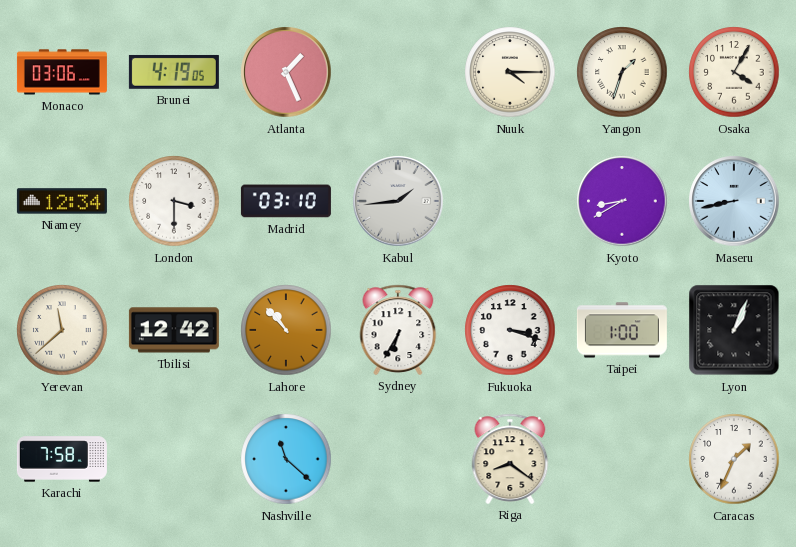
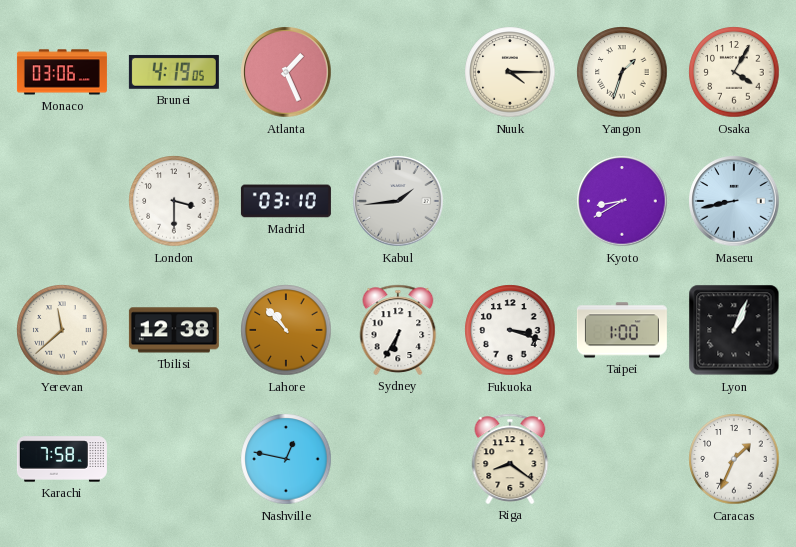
Niamey: 12:34 -> none (62, 201)
Tbilisi: 12:42 -> 12:38 (174, 330)
Nashville: 11:22 -> 12:47 (286, 459)
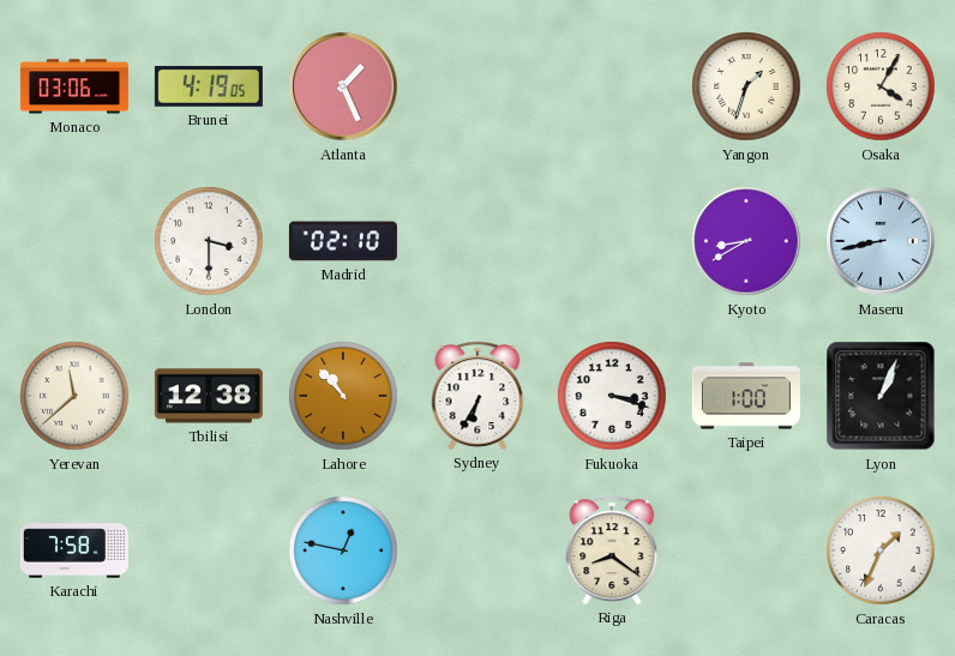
Nuuk: 4:15 -> none (510, 72)
Madrid: 03:10 -> 02:10 (343, 241)
Kabul: 1:44 -> none (398, 201)
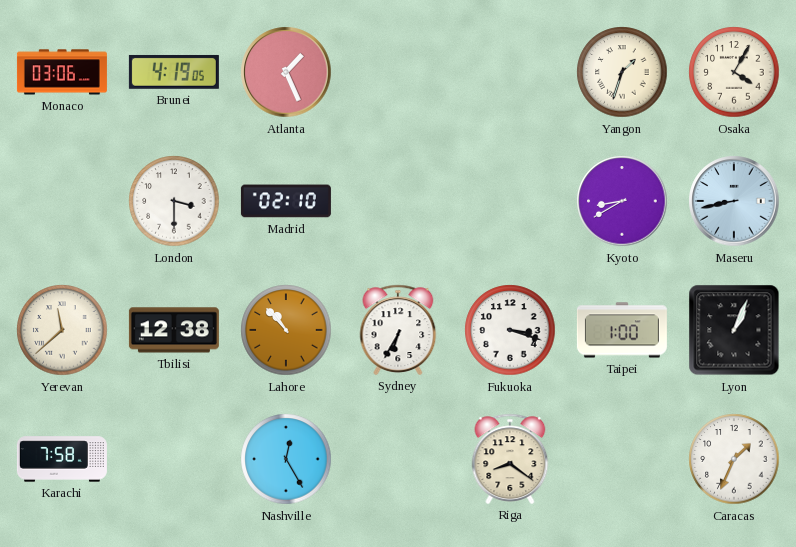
Nashville: 12:47 -> 12:25 (286, 459)
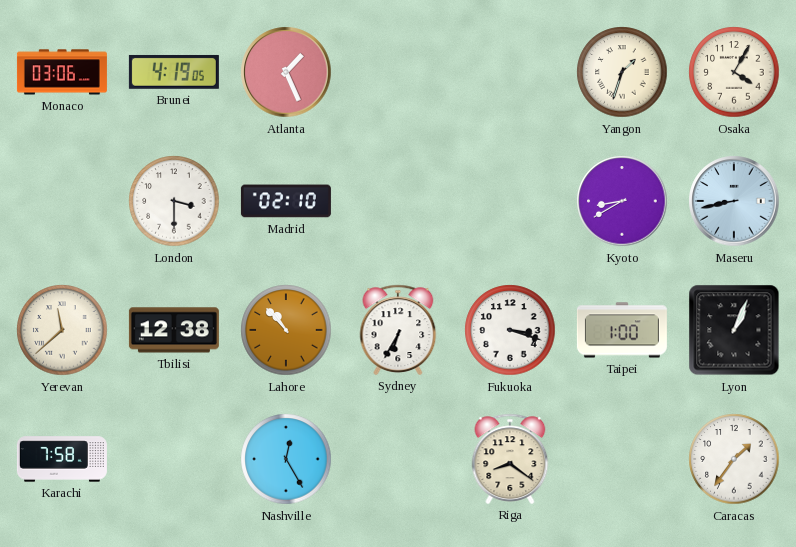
Caracas: 1:34 -> 1:36 (734, 459)
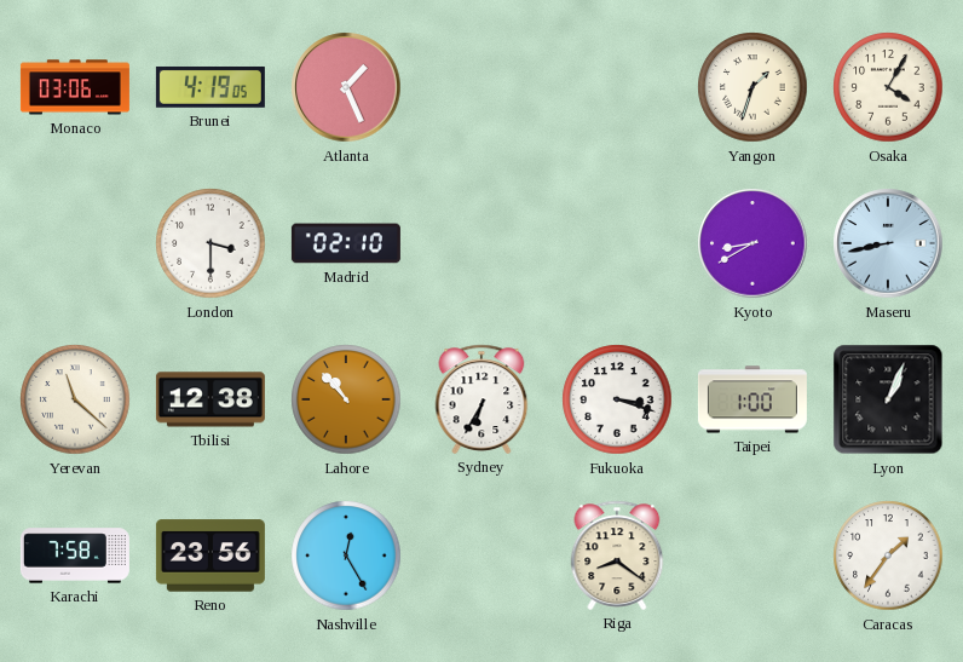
Yerevan: 11:38 -> 11:22 (75, 399)
Reno: none -> 23:56 (211, 555)
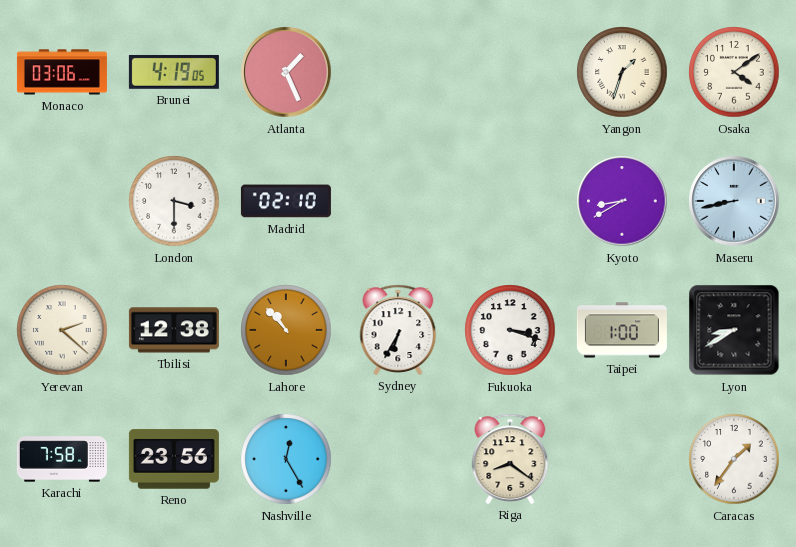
Osaka: 4:05 -> 4:09 (734, 72)
Yerevan: 11:22 -> 2:22 (62, 330)
Lyon: 1:04 -> 8:40 (734, 330)
